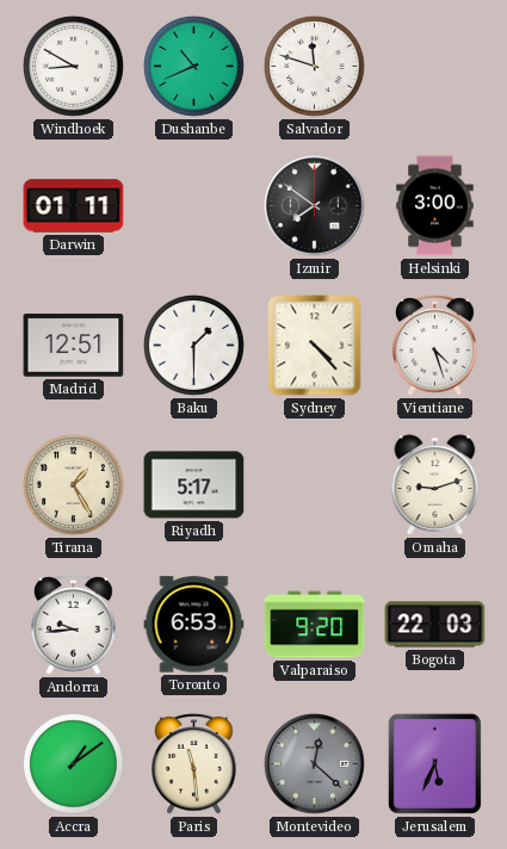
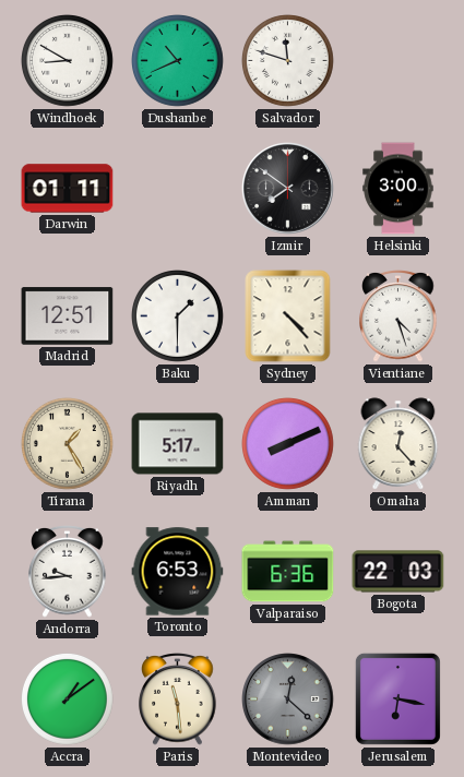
Amman: none -> 8:11 (288, 444)
Omaha: 9:12 -> 12:23 (398, 444)
Valparaiso: 9:20 -> 6:36 (288, 572)
Jerusalem: 5:34 -> 6:17 (397, 698)
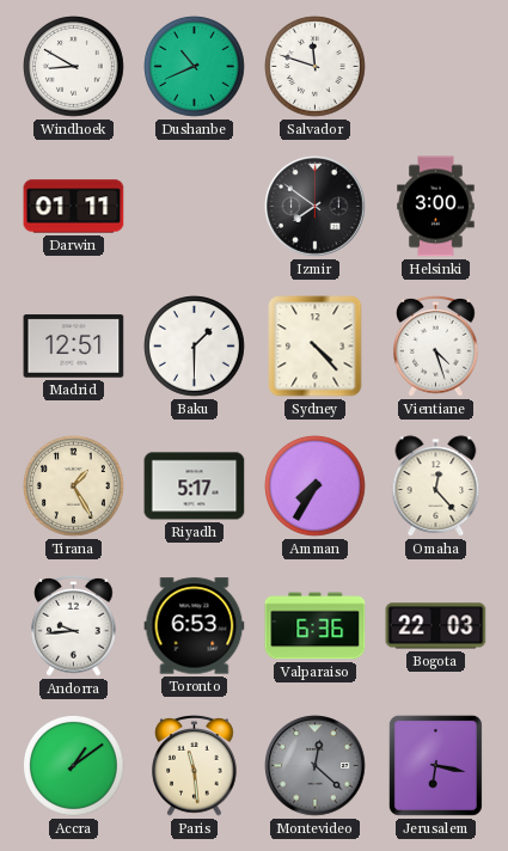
Amman: 8:11 -> 7:35 (316, 486)
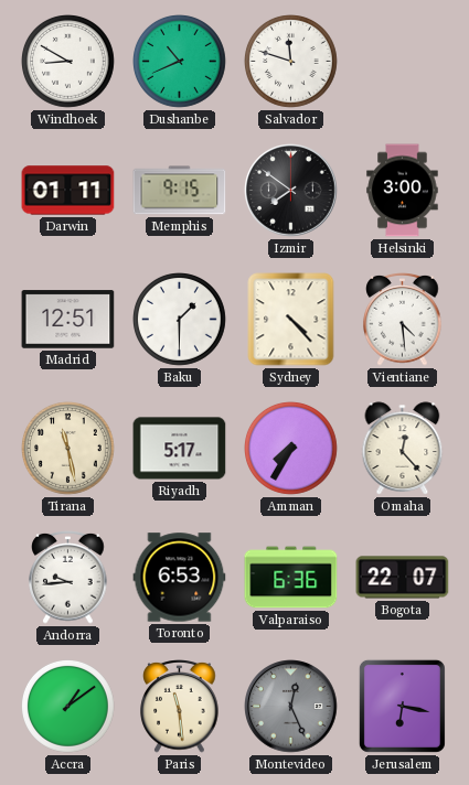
Memphis: none -> 9:15 (180, 191)
Vientiane: 4:27 -> 4:29 (403, 320)
Tirana: 1:25 -> 11:28 (68, 449)
Bogota: 22:03 -> 22:07 (403, 578)
Montevideo: 12:22 -> 12:26 (291, 707)
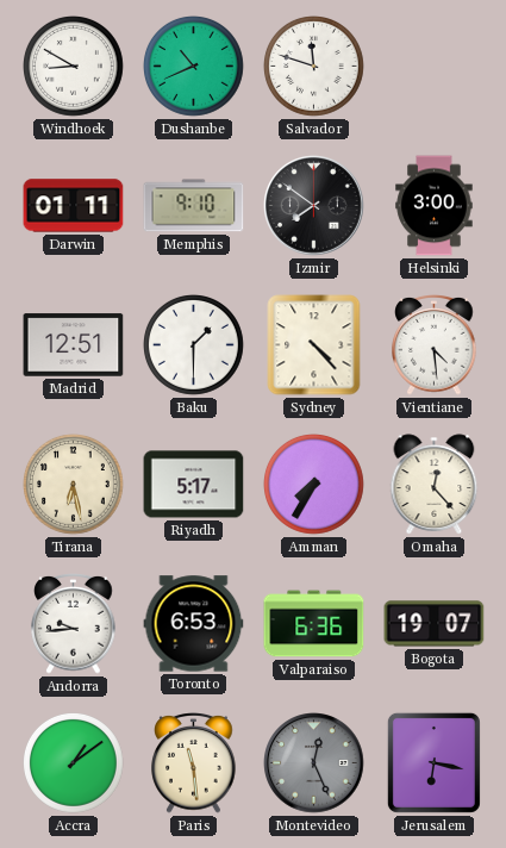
Memphis: 9:15 -> 9:10 (194, 206)
Tirana: 11:28 -> 6:28 (74, 485)
Bogota: 22:07 -> 19:07 (435, 624)
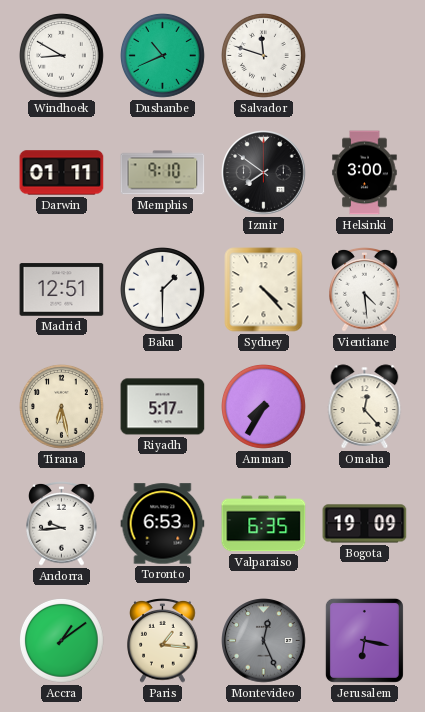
Valparaiso: 6:36 -> 6:35 (264, 524)
Bogota: 19:07 -> 19:09 (365, 524)
Paris: 11:29 -> 1:16 (163, 641)
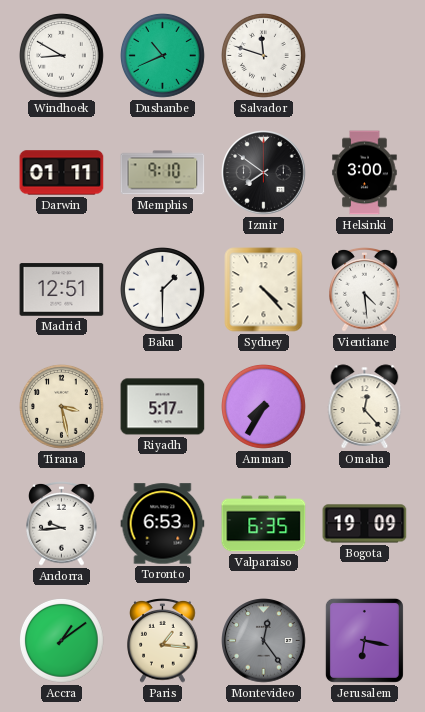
Tirana: 6:28 -> 3:28 (62, 407)
Montevideo: 12:26 -> 12:24 (264, 641)
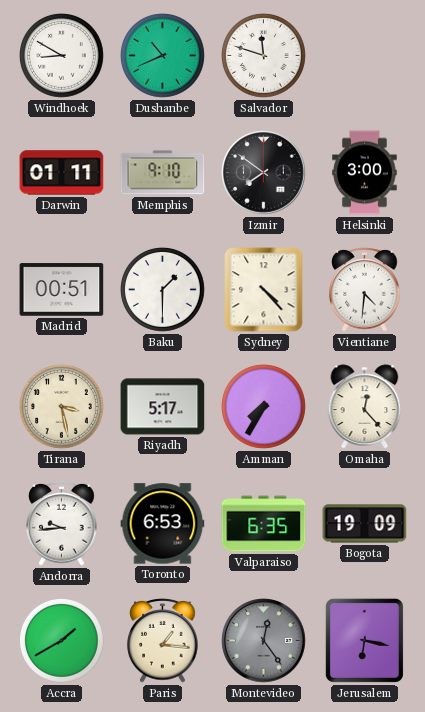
Madrid: 12:51 -> 00:51 (62, 290)
Vientiane: 4:29 -> 4:31 (365, 290)
Accra: 1:09 -> 1:40 (62, 641)
